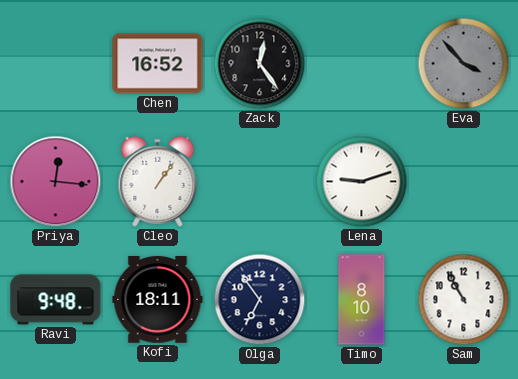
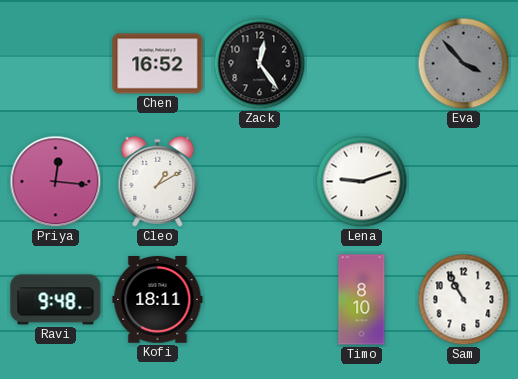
Cleo: 1:06 -> 1:10 (158, 181)
Olga: 6:54 -> none (260, 300)
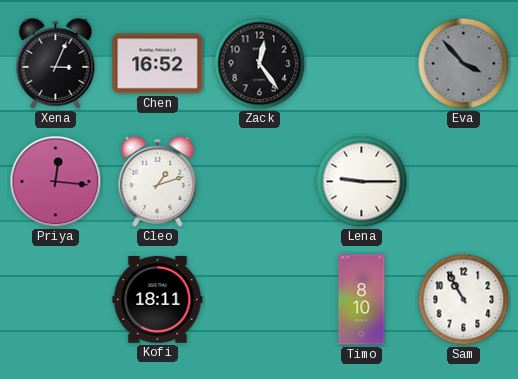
Xena: none -> 3:04 (56, 63)
Cleo: 1:10 -> 1:12 (158, 181)
Lena: 9:12 -> 9:15 (362, 182)
Ravi: 9:48 -> none (56, 300)
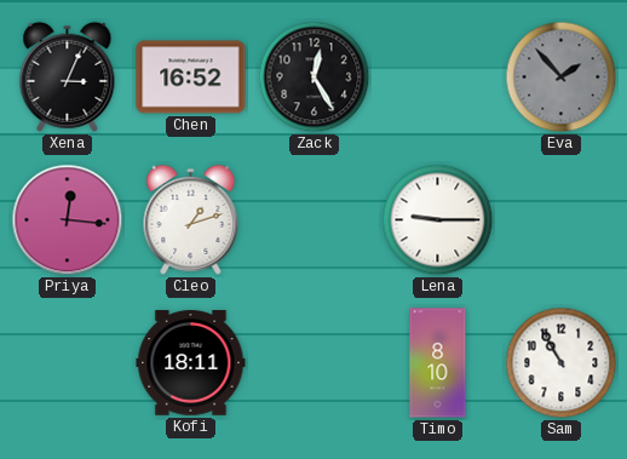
Zack: 12:24 -> 12:25 (315, 78)
Eva: 3:53 -> 1:53 (562, 78)
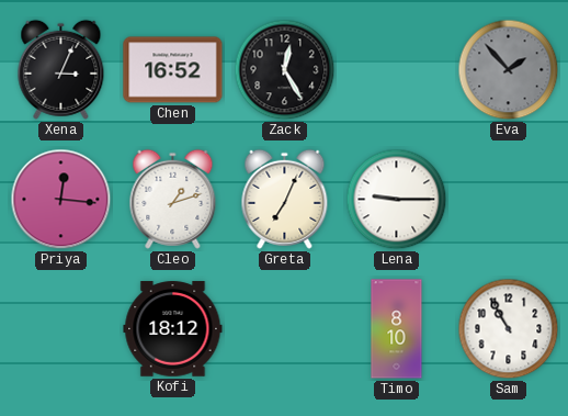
Greta: none -> 7:04 (285, 199)
Kofi: 18:11 -> 18:12 (173, 329)
